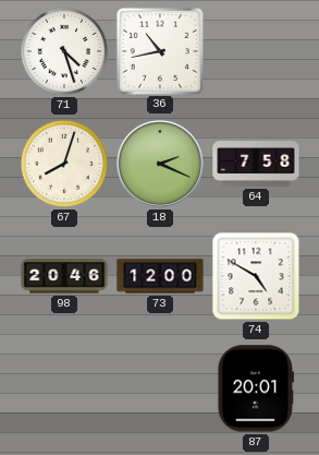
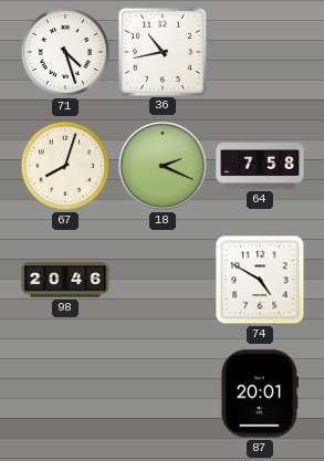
73: 12:00 -> none (160, 276)
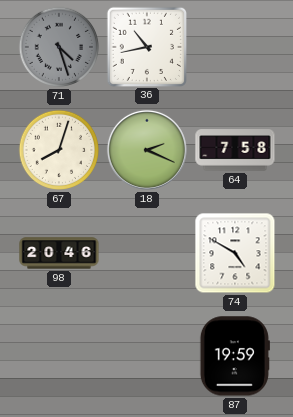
71 dial: white -> grey (59, 47)
87: 20:01 -> 19:59 (235, 356)
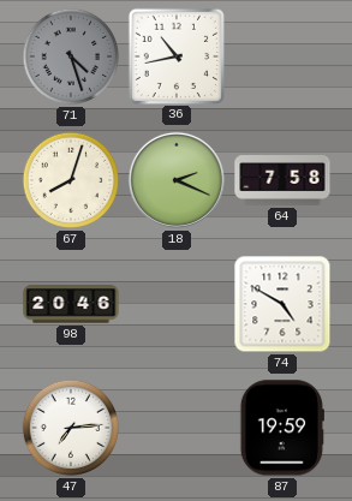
47: none -> 7:14 (71, 428)
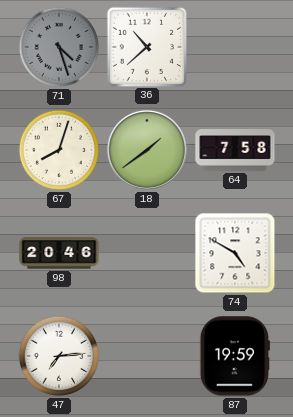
36: 10:43 -> 10:38 (146, 46)
18: 2:19 -> 1:39 (147, 150)
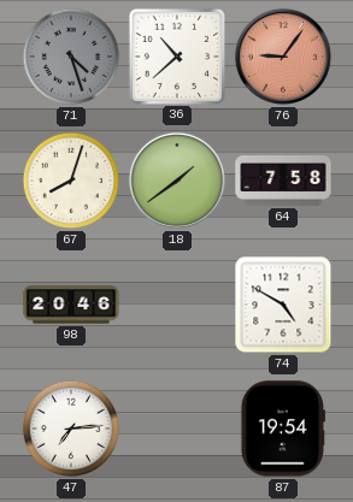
76: none -> 9:06 (283, 57)
87: 19:59 -> 19:54 (283, 429)
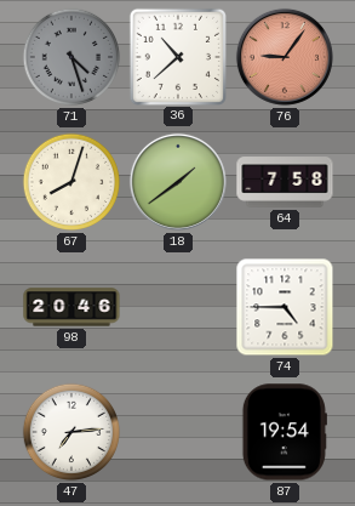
74: 4:50 -> 4:45 (285, 307)
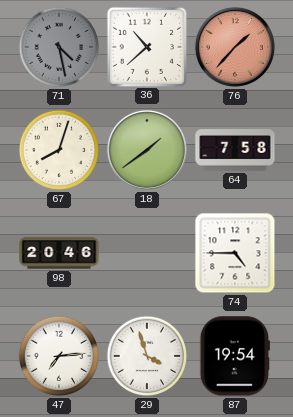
71: 4:27 -> 4:28 (59, 47)
76: 9:06 -> 1:37 (235, 47)
29: none -> 3:57 (147, 356)
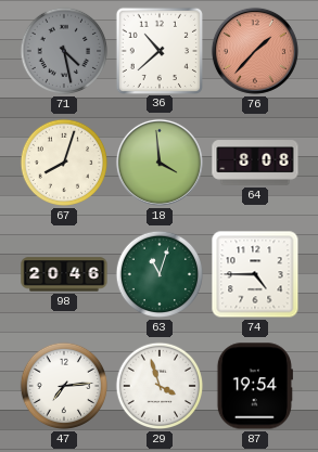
18: 1:39 -> 3:59 (160, 163)
64: 7:58 -> 8:08 (255, 163)
63: none -> 11:03 (160, 274)
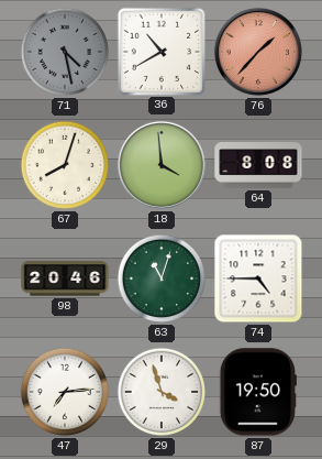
36: 10:38 -> 10:40 (160, 51)
87: 19:54 -> 19:50 (258, 392)
